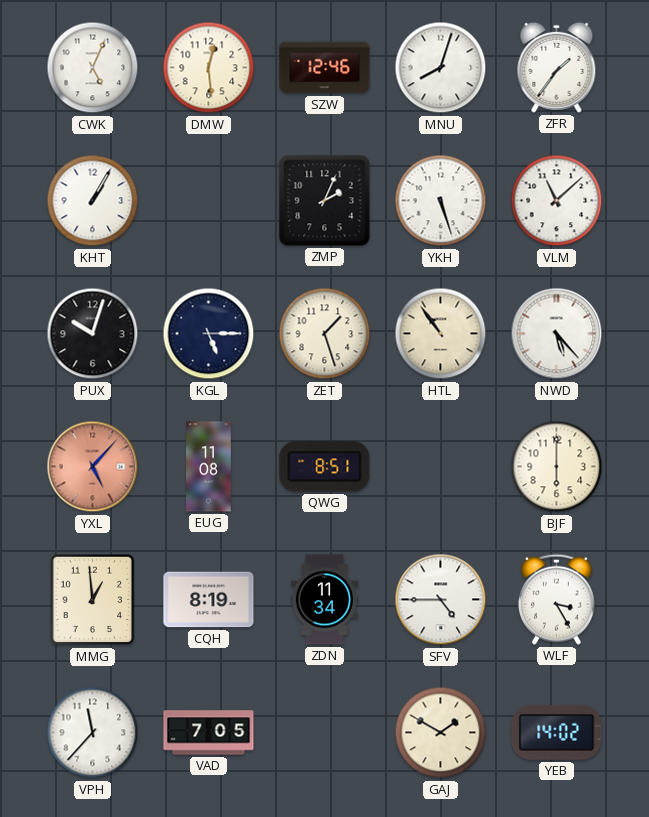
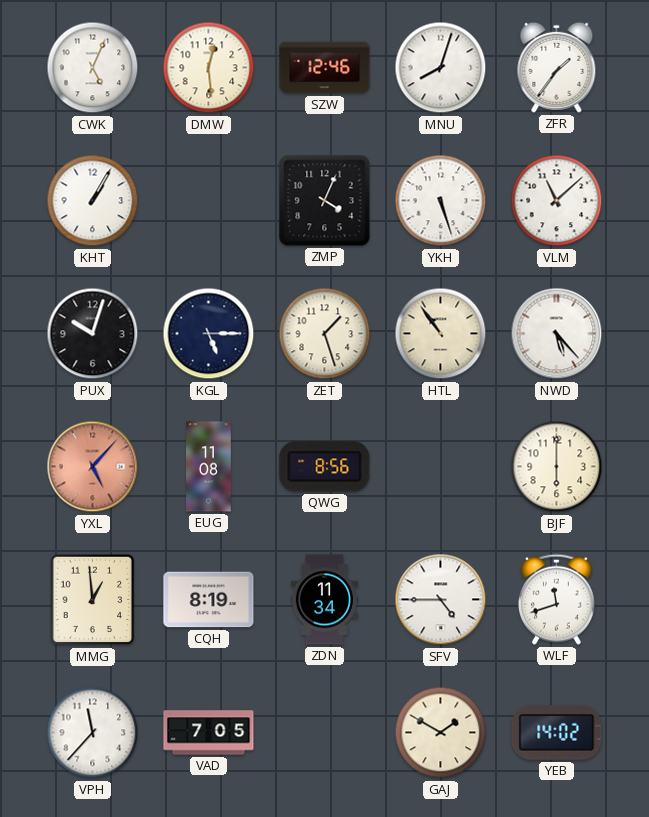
ZMP: 2:04 -> 4:04 (325, 201)
QWG: 8:51 -> 8:56 (325, 467)
WLF: 3:25 -> 11:42 (556, 599)
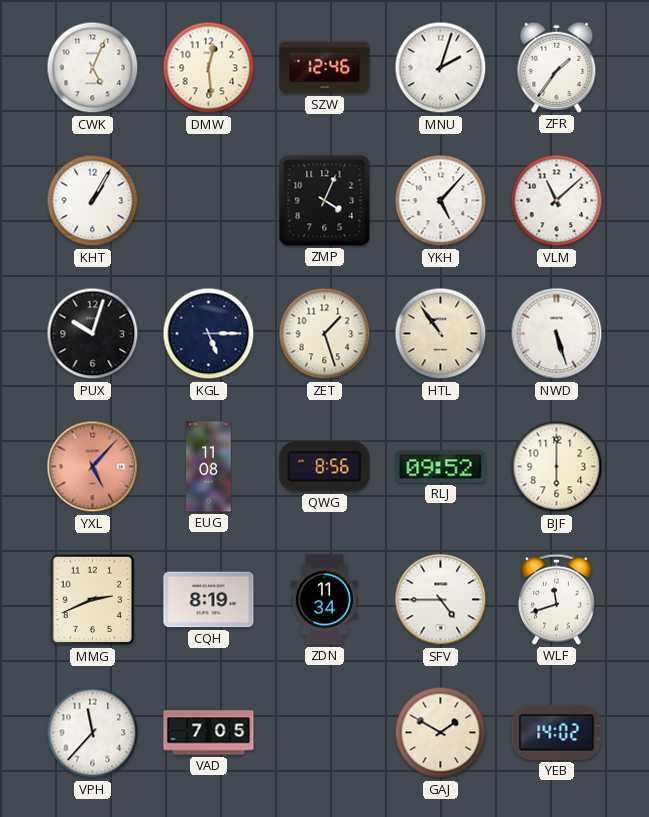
MNU: 8:03 -> 2:03 (441, 68)
YKH: 5:27 -> 5:07 (441, 201)
NWD: 5:23 -> 5:27 (557, 334)
RLJ: none -> 09:52 (441, 467)
MMG: 12:59 -> 2:41 (93, 600)
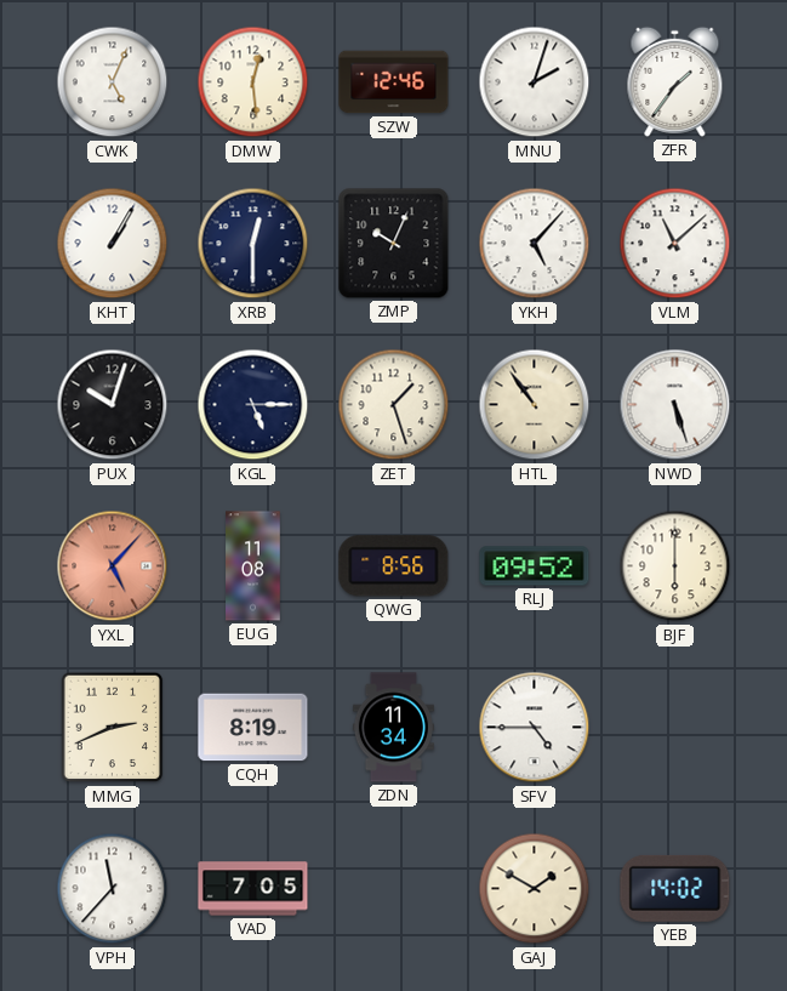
XRB: none -> 12:30 (253, 244)
ZMP: 4:04 -> 10:04 (394, 244)
WLF: 11:42 -> none (556, 599)
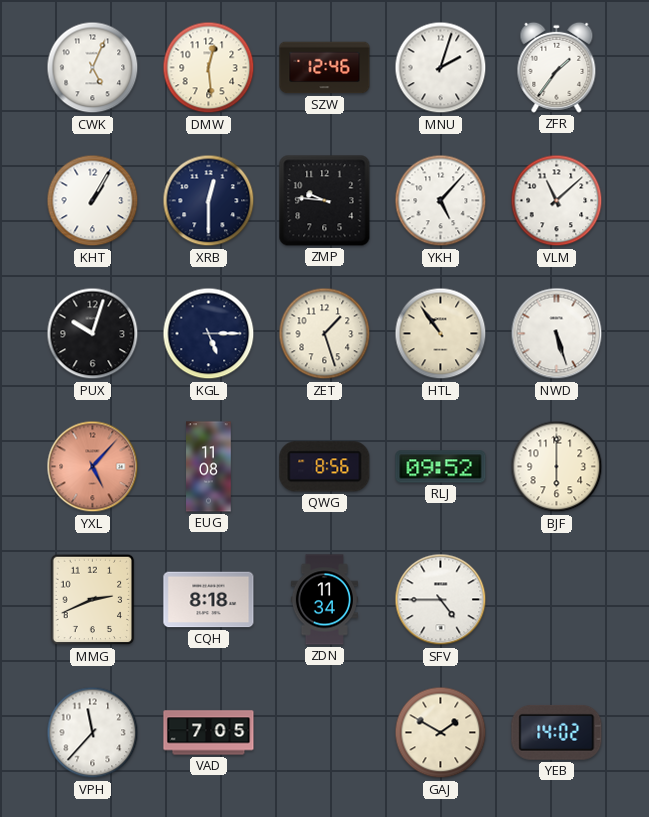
ZMP: 10:04 -> 9:46 (325, 201)
CQH: 8:19 -> 8:18 (209, 600)
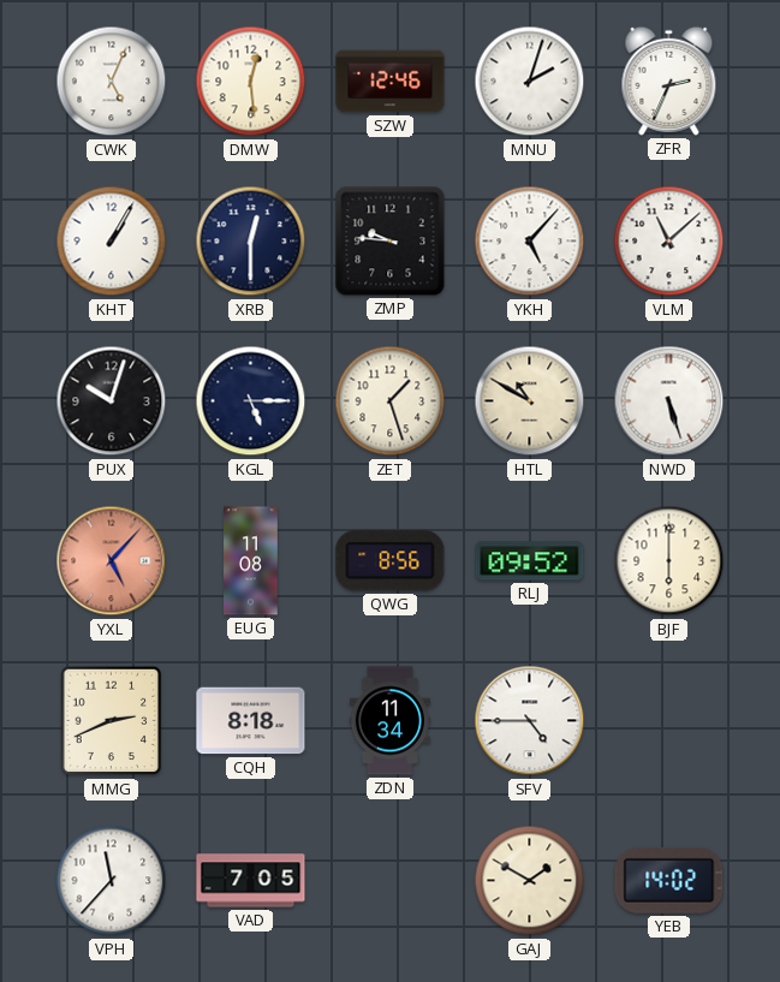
ZFR: 1:36 -> 2:34 (669, 81)
HTL: 10:54 -> 10:50 (530, 401)
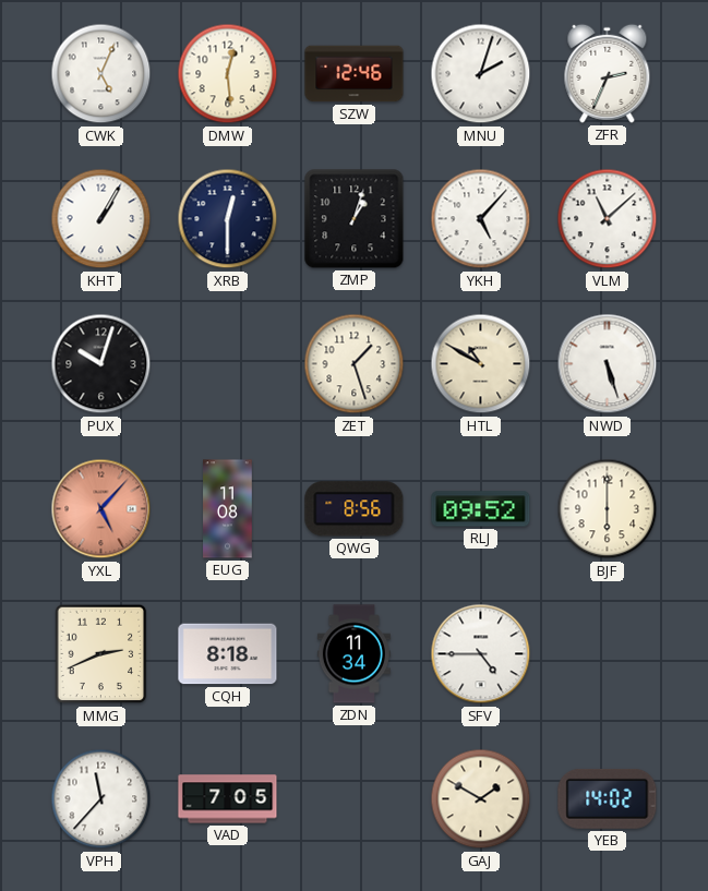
ZMP: 9:46 -> 1:03 (355, 219)
KGL: 5:15 -> none (251, 401)
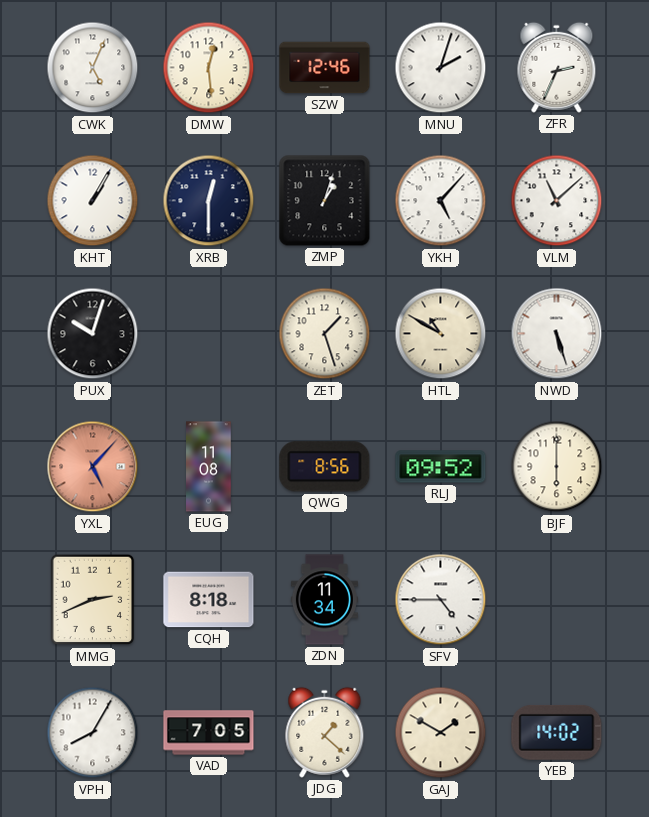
VPH: 11:37 -> 8:05 (93, 733)
JDG: none -> 1:22 (325, 732)
